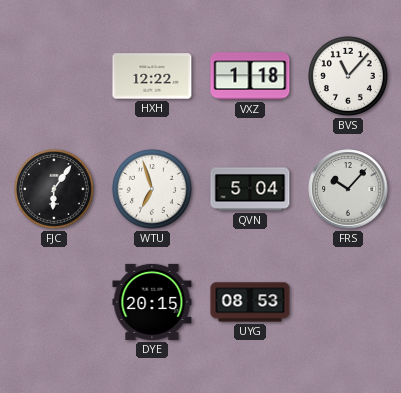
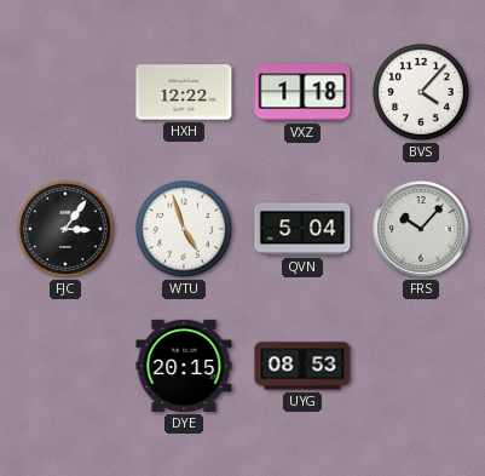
BVS: 11:07 -> 4:07 (421, 92)
FJC: 6:06 -> 3:06 (65, 229)
WTU: 6:57 -> 4:57 (184, 229)
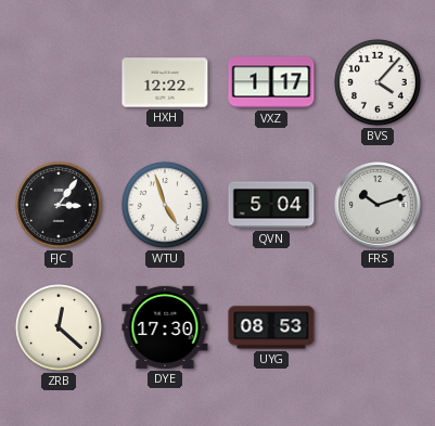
VXZ: 1:18 -> 1:17 (271, 82)
FRS: 10:07 -> 10:12 (378, 205)
ZRB: none -> 12:22 (59, 327)
DYE: 20:15 -> 17:30 (165, 327)
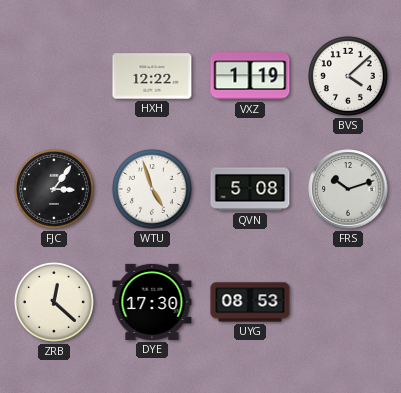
VXZ: 1:17 -> 1:19 (250, 76)
BVS: 4:07 -> 4:08 (348, 76)
QVN: 5:04 -> 5:08 (250, 189)
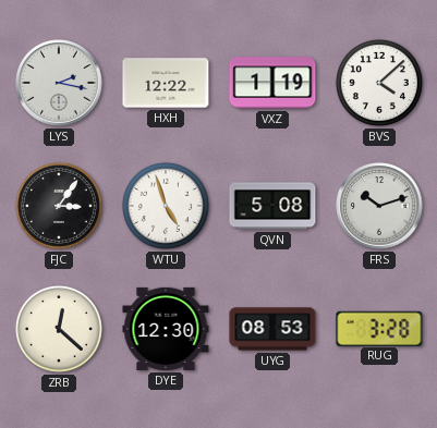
LYS: none -> 2:17 (59, 83)
DYE: 17:30 -> 12:30 (166, 329)
RUG: none -> 3:28 (379, 328)
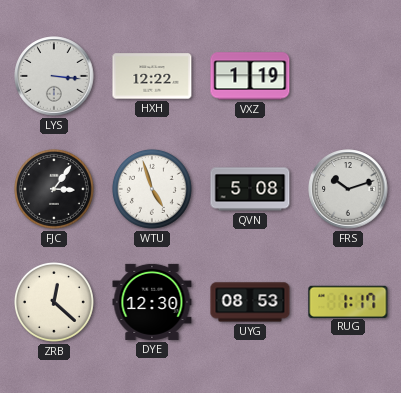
LYS: 2:17 -> 3:16 (54, 76)
BVS: 4:08 -> none (379, 83)
RUG: 3:28 -> 1:17 (348, 301)
